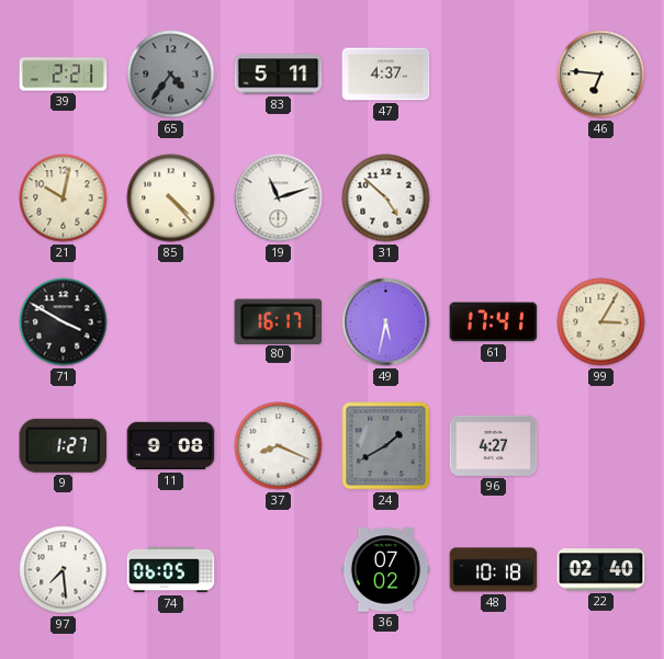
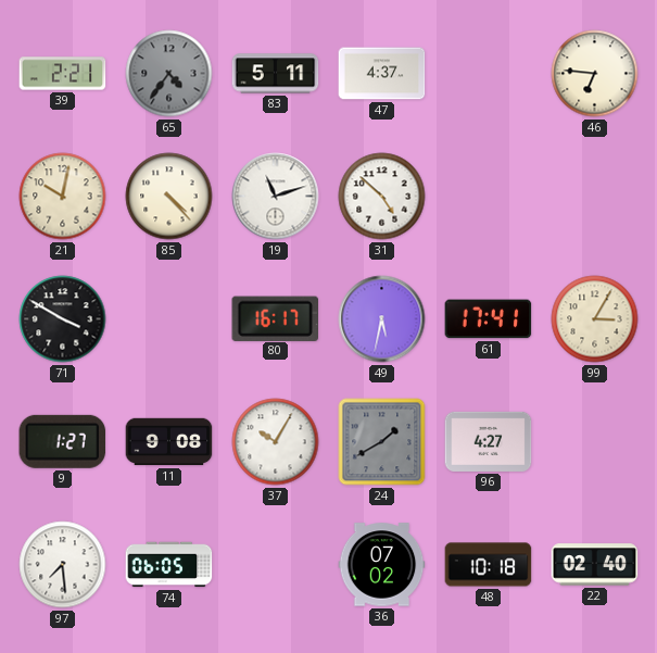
37: 8:19 -> 10:05 (276, 442)
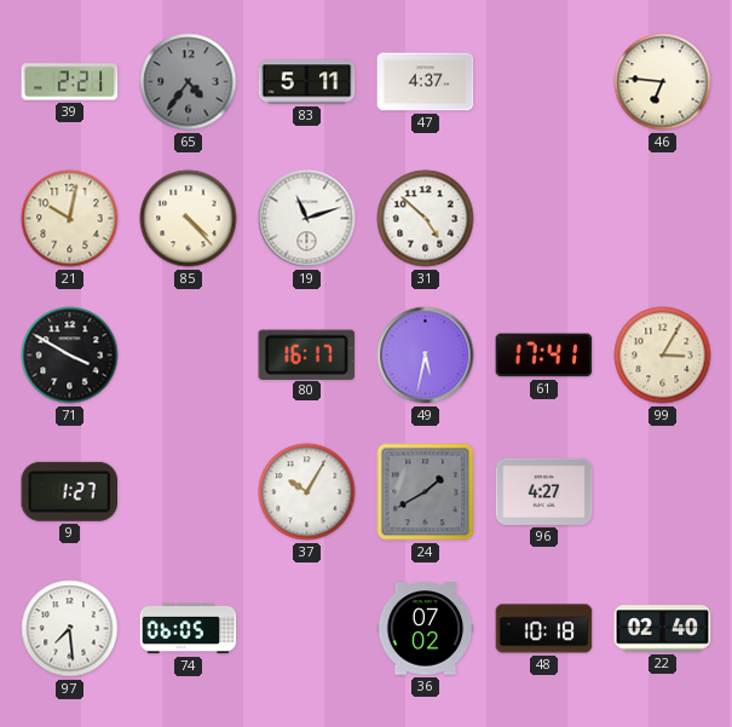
11: 9:08 -> none (169, 442)
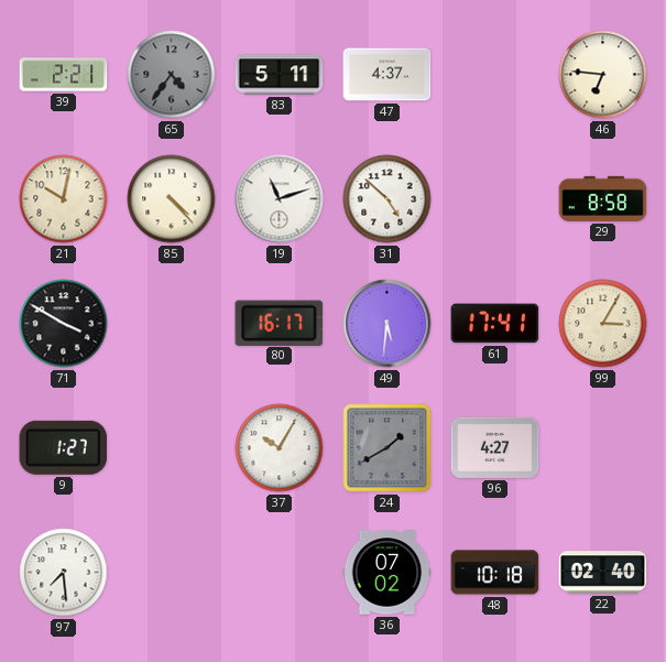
29: none -> 8:58 (603, 198)
49: 5:32 -> 5:31 (387, 324)
74: 06:05 -> none (189, 629)
